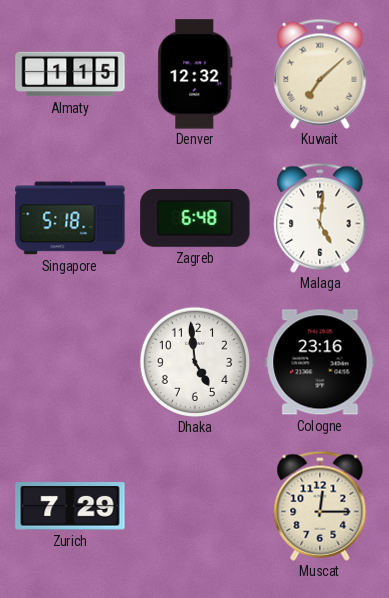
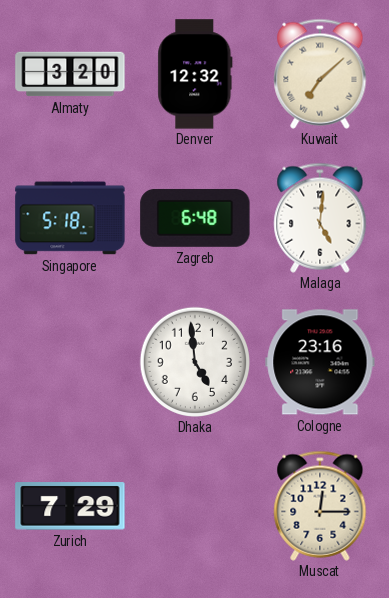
Almaty: 1:15 -> 3:20 (70, 74)
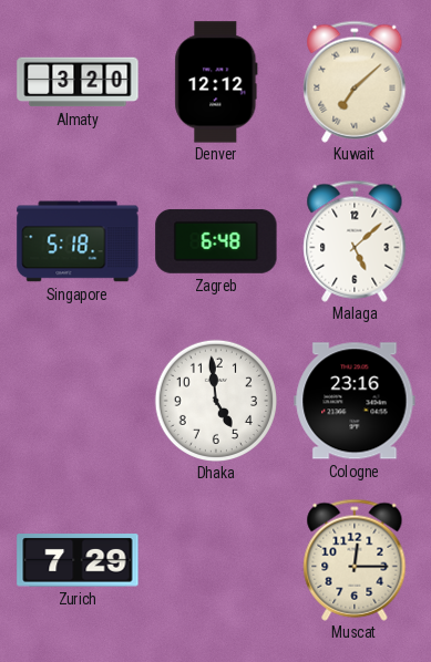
Denver: 12:32 -> 12:12 (216, 82)
Malaga: 5:01 -> 5:08 (355, 241)
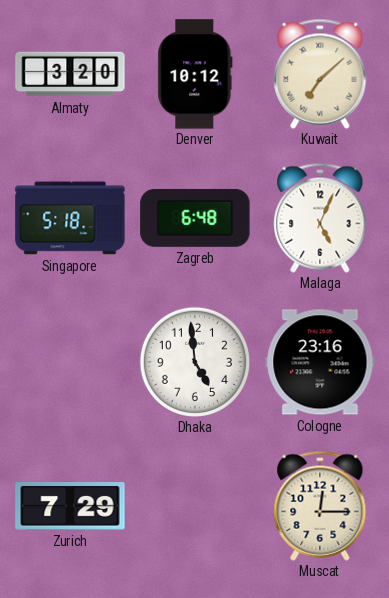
Denver: 12:12 -> 10:12 (195, 74)
Malaga: 5:08 -> 5:04 (320, 218)
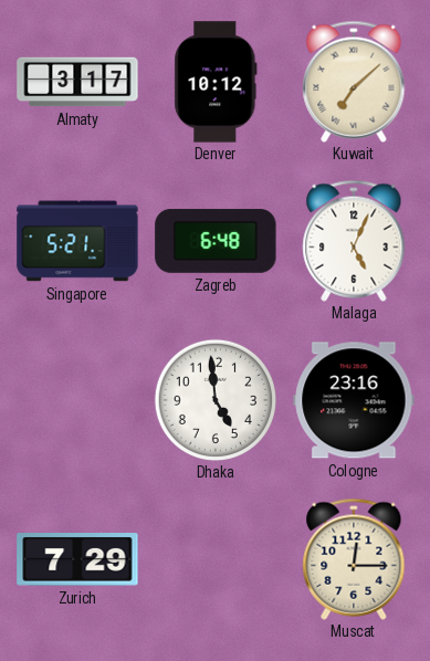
Almaty: 3:20 -> 3:17 (77, 82)
Singapore: 5:18 -> 5:21 (77, 241)
